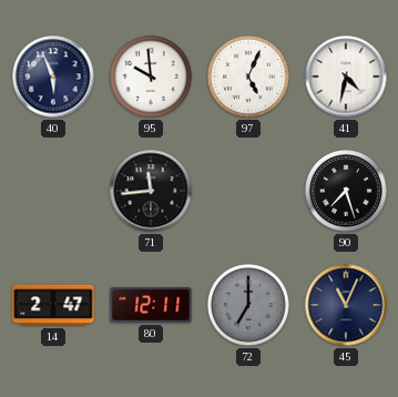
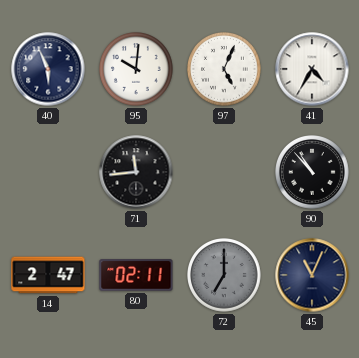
95: 9:59 -> 10:01 (137, 70)
41: 4:32 -> 4:35 (312, 69)
90: 7:27 -> 10:53 (313, 173)
80: 12:11 -> 02:11 (136, 275)
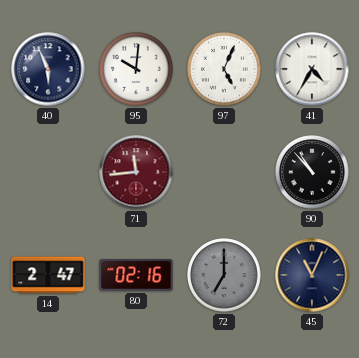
71 dial: black -> burgundy (136, 172)
80: 02:11 -> 02:16 (136, 275)
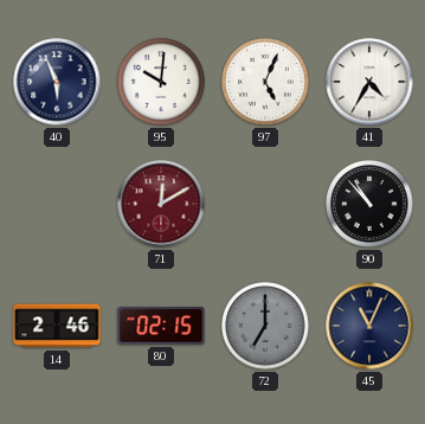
71: 11:44 -> 12:10 (161, 204)
14: 2:47 -> 2:46 (57, 326)
80: 02:16 -> 02:15 (161, 326)
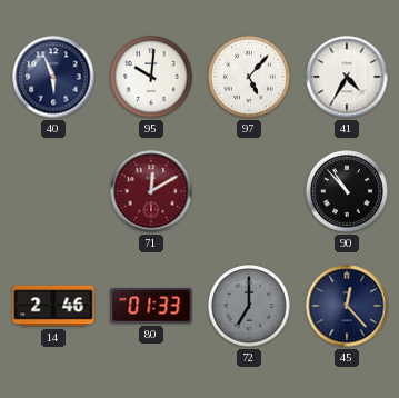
97: 5:04 -> 5:07 (250, 78)
80: 02:15 -> 01:33 (151, 306)
45: 11:04 -> 12:23 (347, 306)
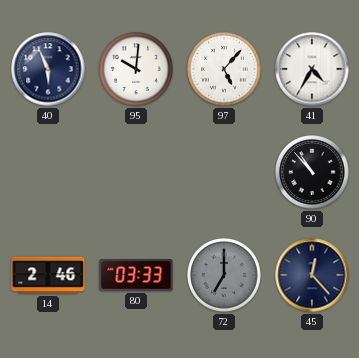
71: 12:10 -> none (151, 191)
80: 01:33 -> 03:33 (136, 275)
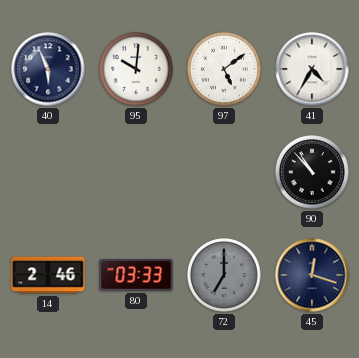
97: 5:07 -> 5:09 (225, 70)
45: 12:23 -> 12:18 (312, 275)
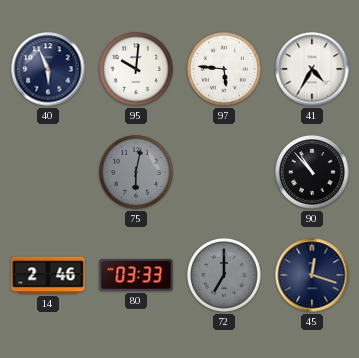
97: 5:09 -> 5:46 (225, 70)
75: none -> 6:02 (137, 173)
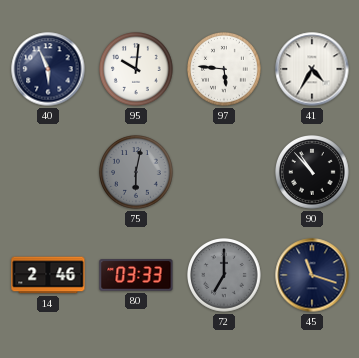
45: 12:18 -> 11:18 (312, 275)
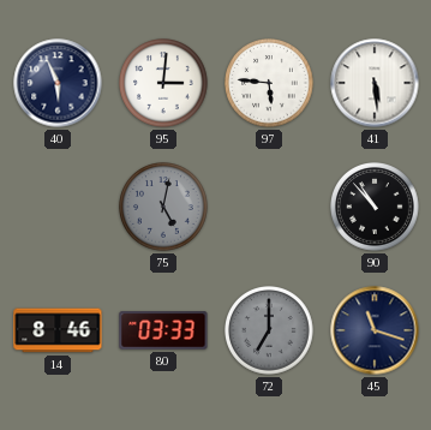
95: 10:01 -> 3:01 (164, 84)
41: 4:35 -> 5:29 (375, 83)
75: 6:02 -> 5:02 (164, 208)
14: 2:46 -> 8:46 (58, 330)
